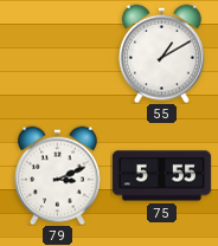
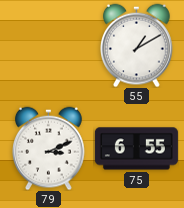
75: 5:55 -> 6:55 (136, 149)
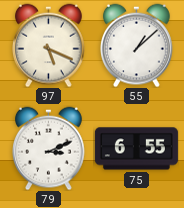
97: none -> 5:19 (49, 45)
55: 1:10 -> 1:08 (137, 45)
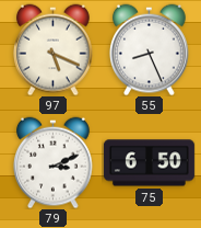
55: 1:08 -> 8:26 (150, 49)
75: 6:55 -> 6:50 (149, 163)
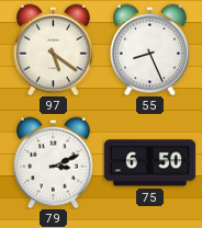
97: 5:19 -> 5:21 (54, 49)
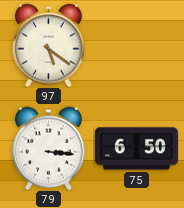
55: 8:26 -> none (150, 49)
79: 3:11 -> 3:16 (49, 148)
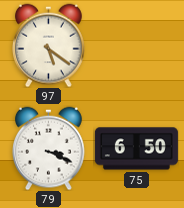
79: 3:16 -> 3:19 (49, 148)
